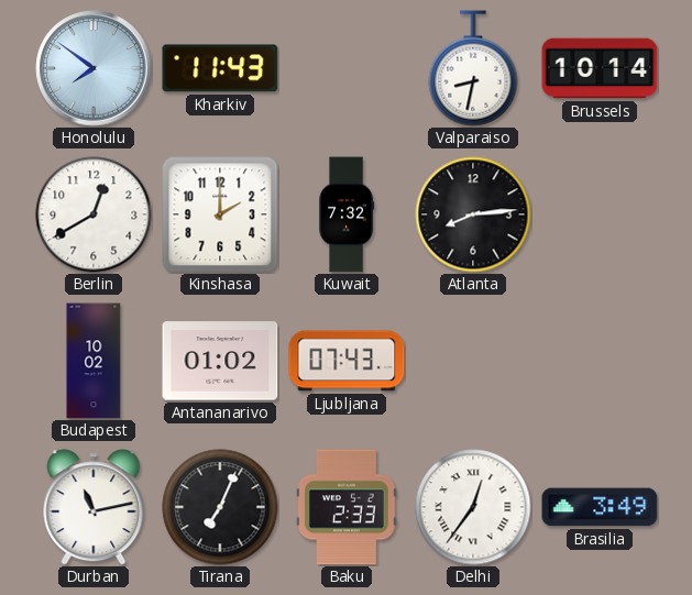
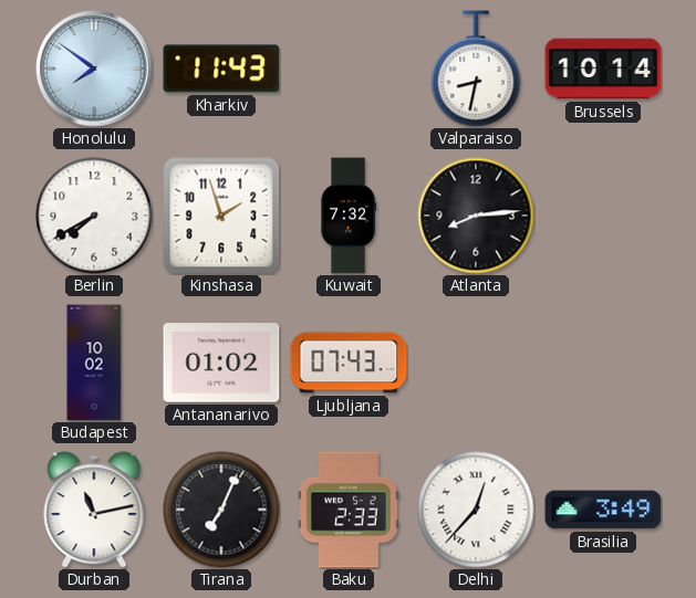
Berlin: 12:40 -> 7:40 (94, 216)
Kinshasa: 2:00 -> 1:57 (221, 216)
Delhi: 12:36 -> 12:37 (476, 510)
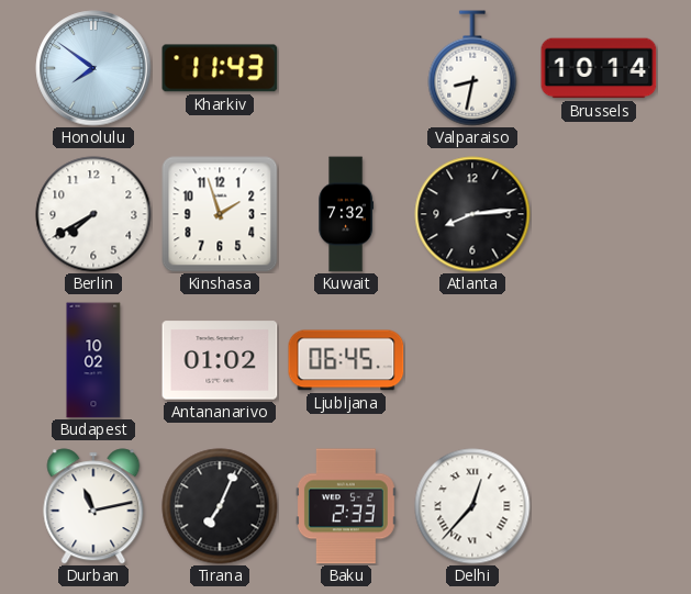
Ljubljana: 07:43 -> 06:45 (346, 360)
Brasilia: 3:49 -> none (603, 510)
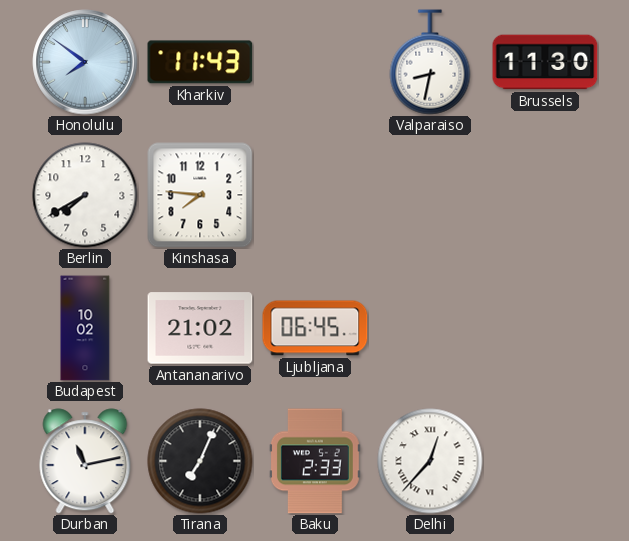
Brussels: 10:14 -> 11:30 (545, 62)
Kinshasa: 1:57 -> 7:46 (200, 195)
Kuwait: 7:32 -> none (346, 214)
Atlanta: 8:14 -> none (472, 214)
Antananarivo: 01:02 -> 21:02 (200, 328)
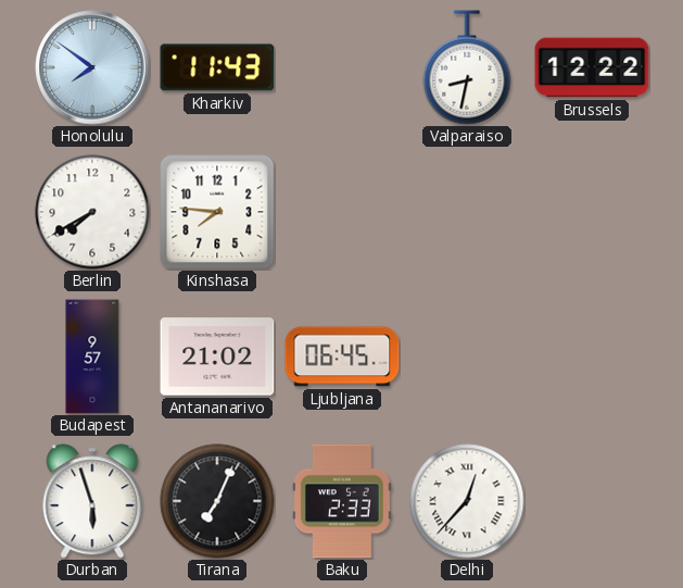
Brussels: 11:30 -> 12:22 (592, 67)
Budapest: 10:02 -> 9:57 (92, 356)
Durban: 11:13 -> 5:57 (92, 501)
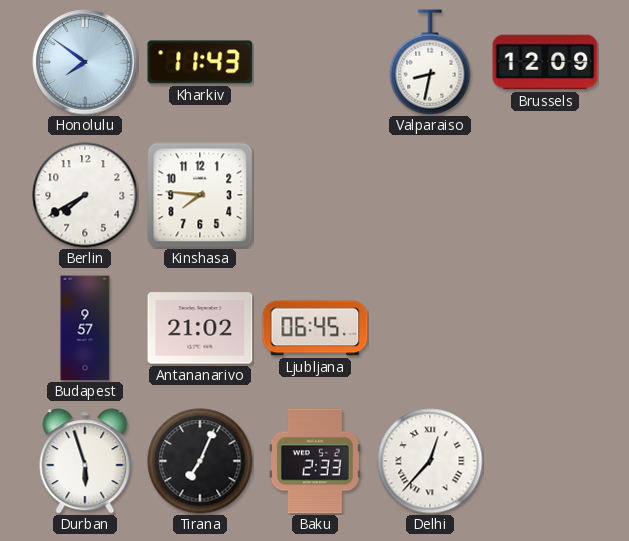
Brussels: 12:22 -> 12:09 (545, 62)
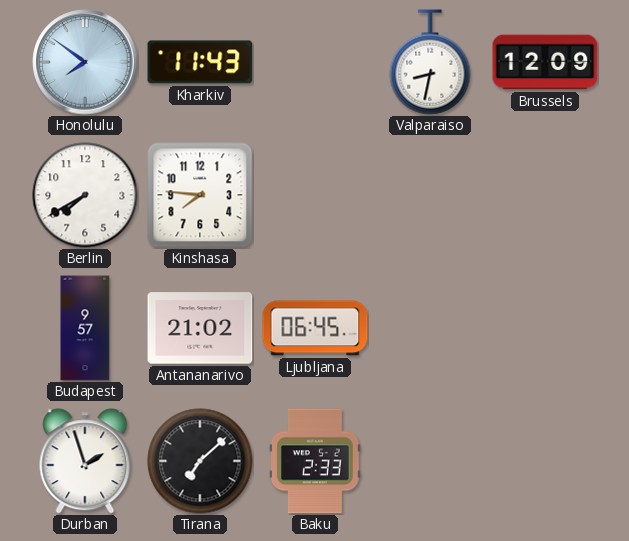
Durban: 5:57 -> 1:57 (85, 461)
Tirana: 7:04 -> 7:08 (200, 461)
Delhi: 12:37 -> none (430, 461)
